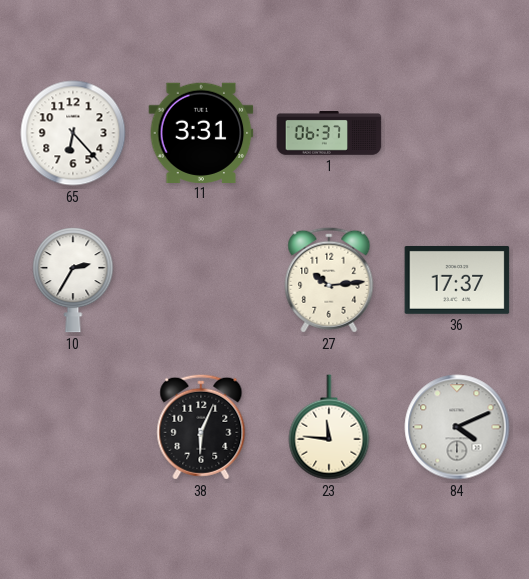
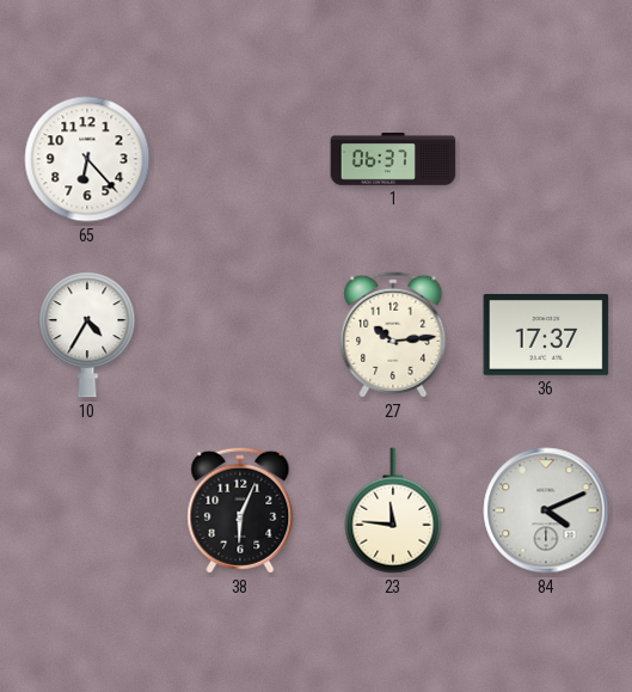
11: 3:31 -> none (201, 132)
10: 2:35 -> 4:35 (87, 335)
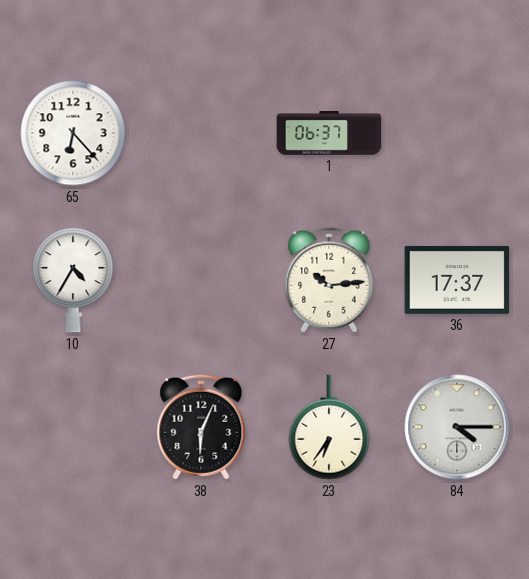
23: 11:46 -> 6:36 (329, 427)
84: 4:11 -> 4:15 (457, 427)
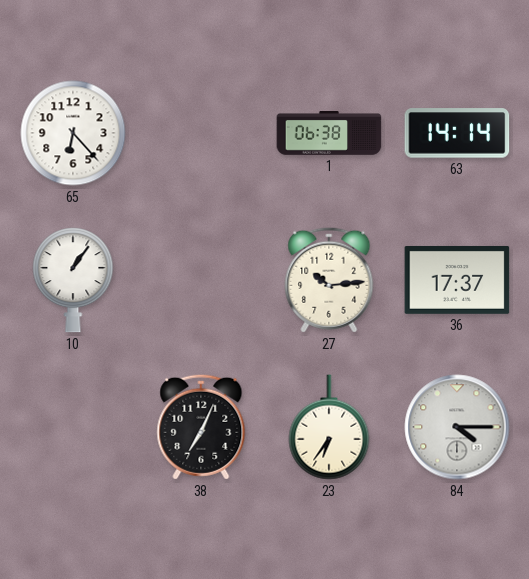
1: 06:37 -> 06:38 (329, 134)
63: none -> 14:14 (457, 133)
10: 4:35 -> 1:06 (73, 280)
38: 6:04 -> 7:04 (201, 427)
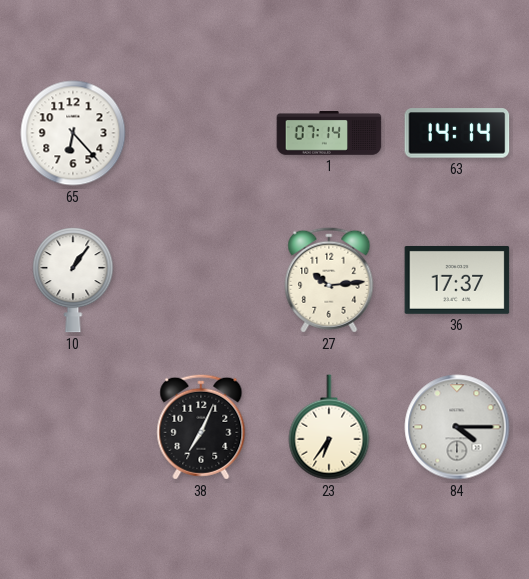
1: 06:38 -> 07:14 (329, 134)
